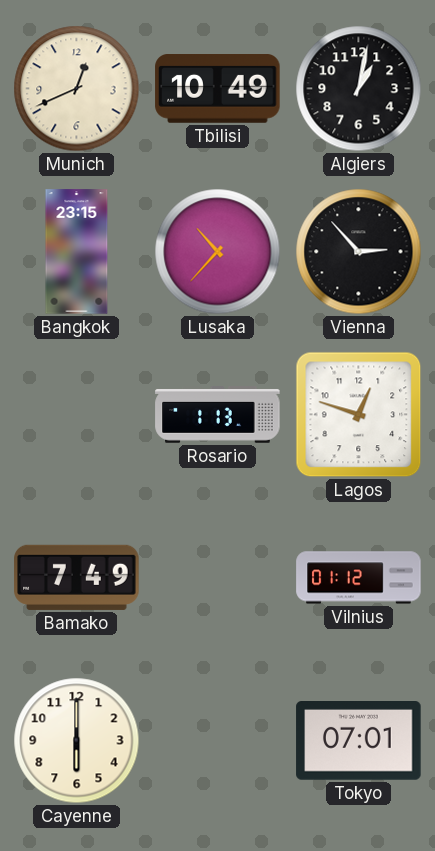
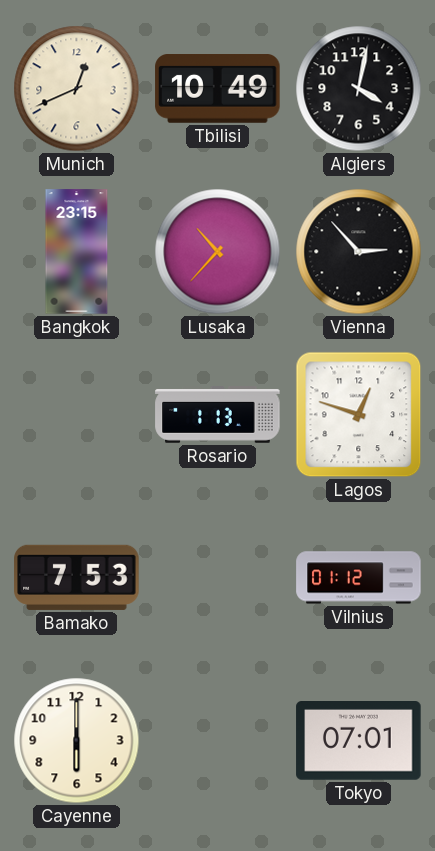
Algiers: 1:02 -> 4:02 (359, 89)
Bamako: 7:49 -> 7:53 (77, 577)
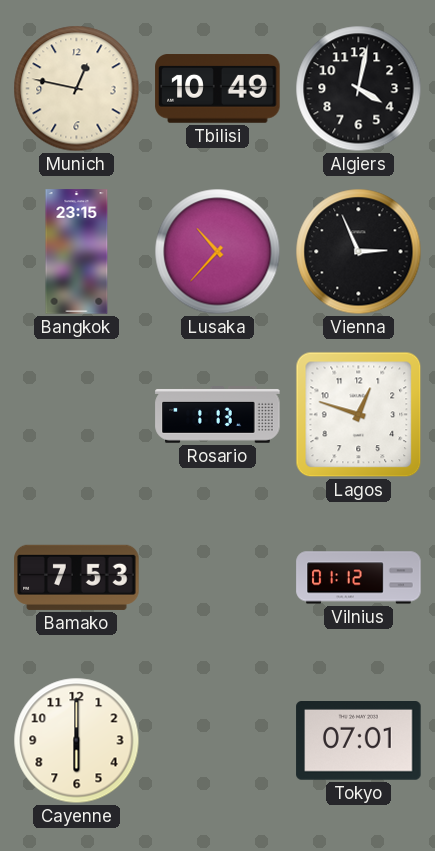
Munich: 12:41 -> 12:47 (77, 89)
Vienna: 2:53 -> 2:56 (359, 252)
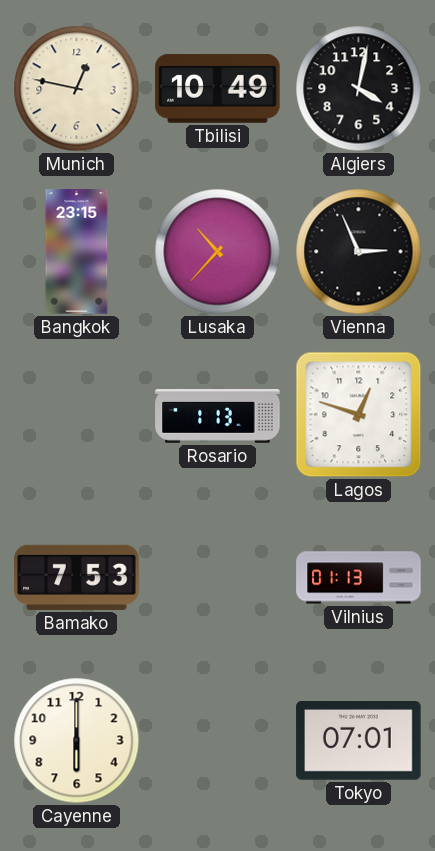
Vilnius: 01:12 -> 01:13 (359, 578)
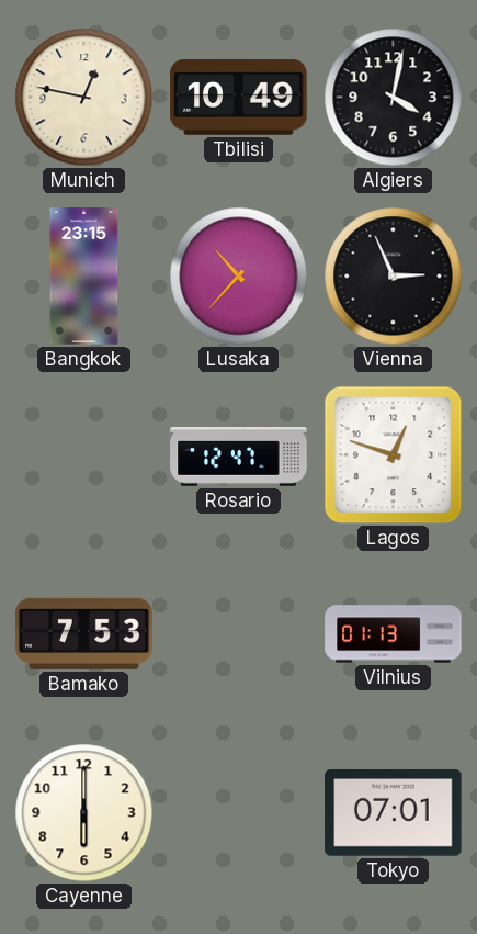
Rosario: 1:13 -> 12:47 (239, 455)
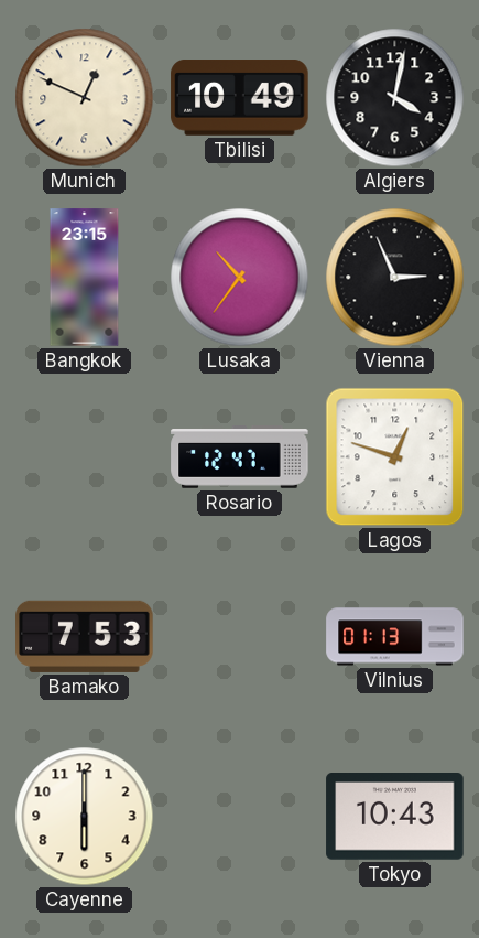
Munich: 12:47 -> 12:49 (85, 98)
Lusaka: 10:37 -> 10:36 (240, 278)
Tokyo: 07:01 -> 10:43 (395, 817)
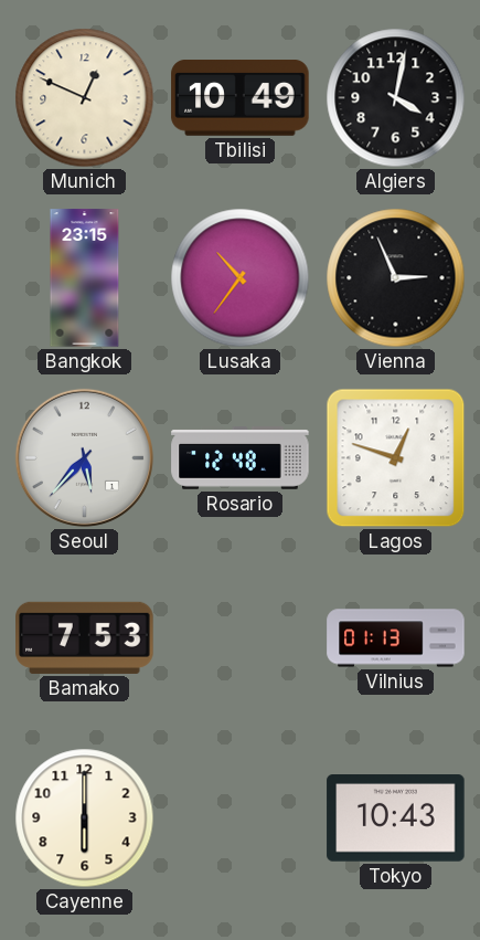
Seoul: none -> 5:37 (84, 457)
Rosario: 12:47 -> 12:48 (241, 458)
